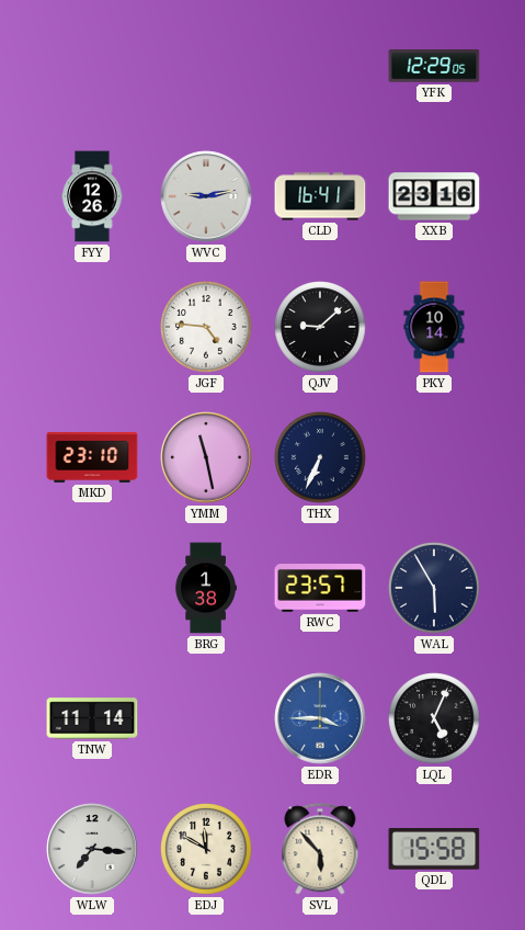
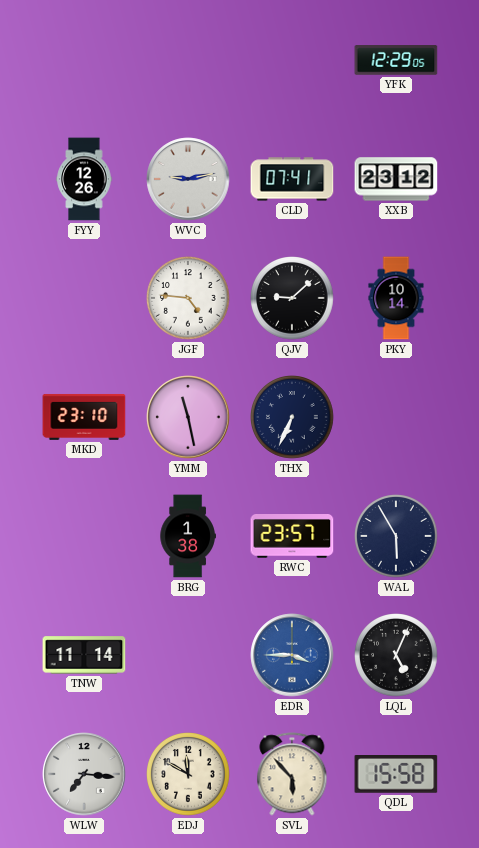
CLD: 16:41 -> 07:41 (292, 179)
XXB: 23:16 -> 23:12 (396, 179)
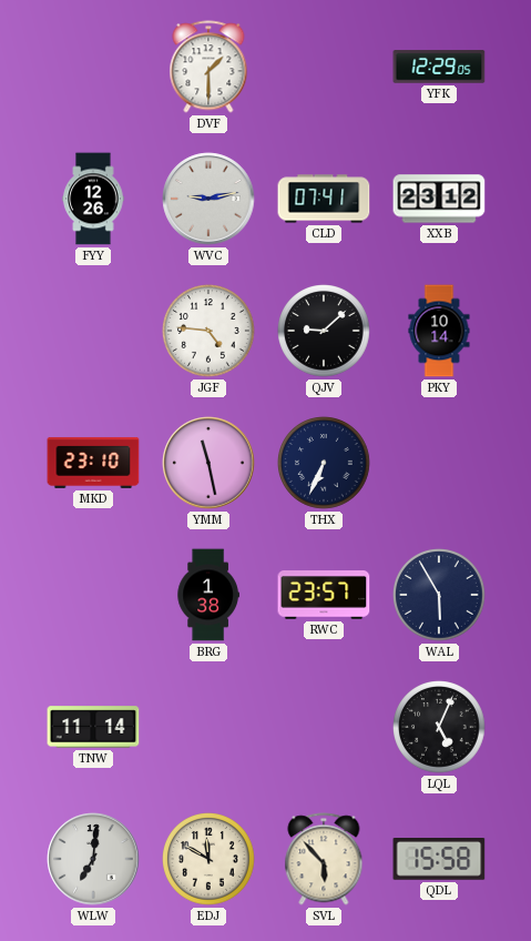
DVF: none -> 1:30 (208, 67)
EDR: 3:45 -> none (292, 655)
WLW: 7:16 -> 7:01 (93, 859)
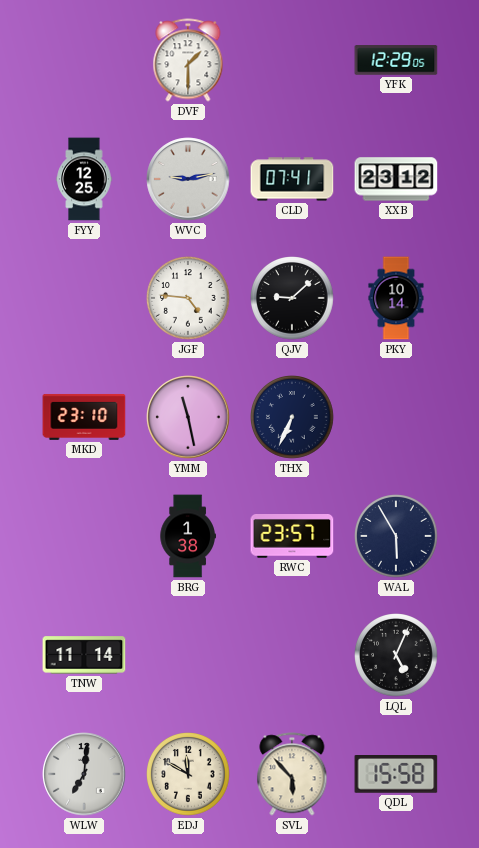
FYY: 12:26 -> 12:25 (84, 179)
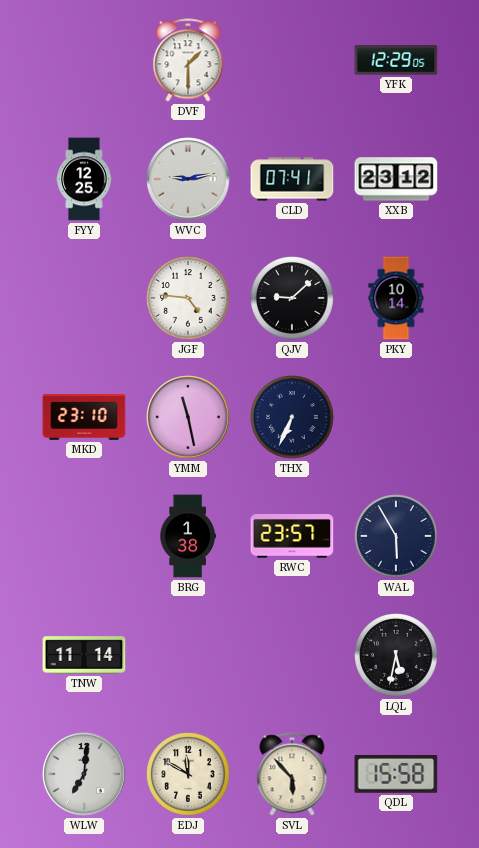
LQL: 5:04 -> 5:32 (396, 655)
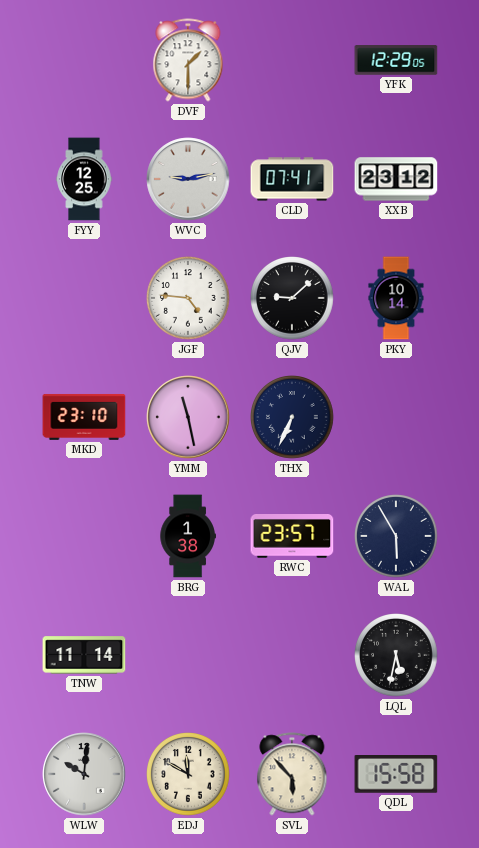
WLW: 7:01 -> 10:01 (84, 774)
